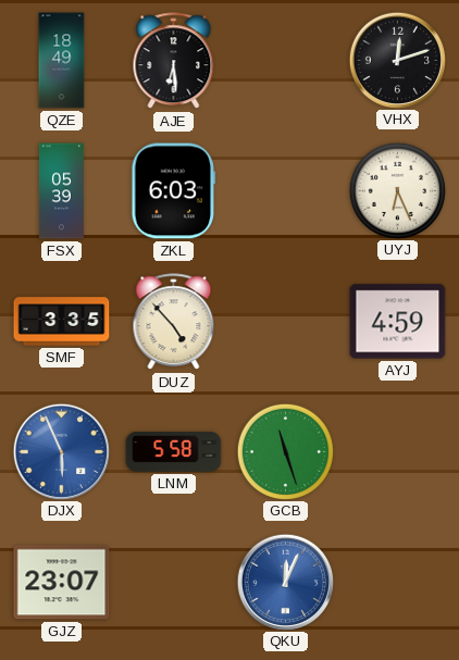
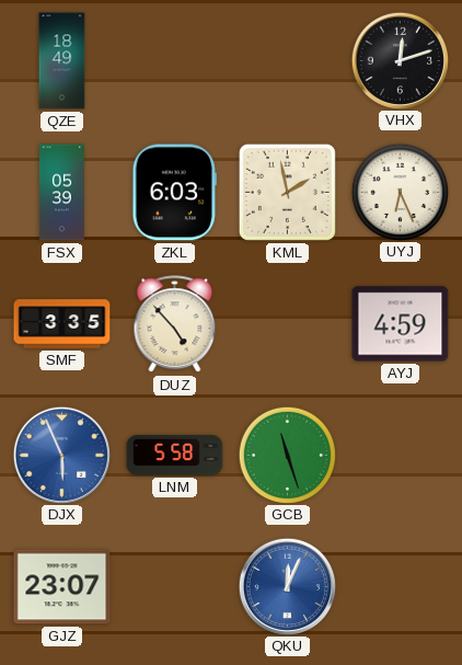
AJE: 6:29 -> none (174, 61)
KML: none -> 1:58 (287, 192)
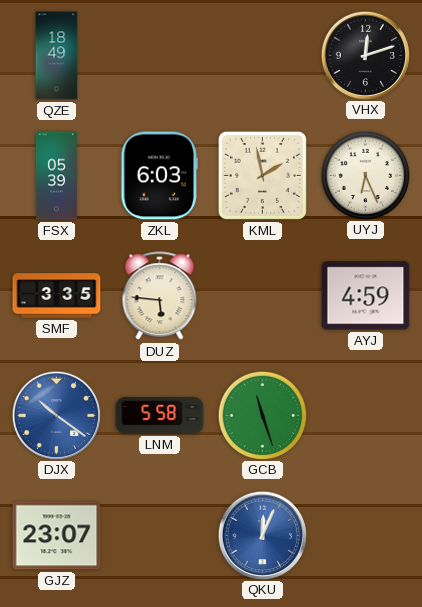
DUZ: 4:53 -> 5:46 (160, 296)
DJX: 5:56 -> 10:21 (56, 415)
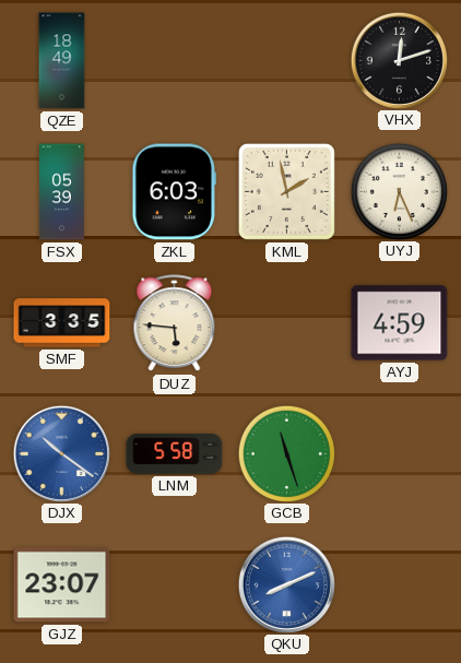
QKU: 12:04 -> 8:11 (286, 584)
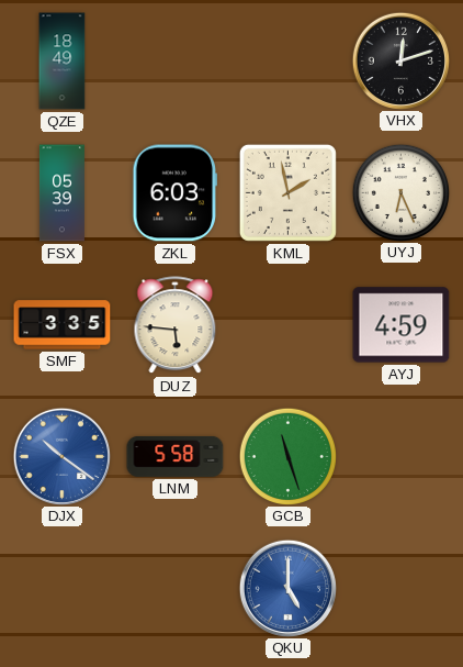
GJZ: 23:07 -> none (62, 585)
QKU: 8:11 -> 5:00 (287, 588)
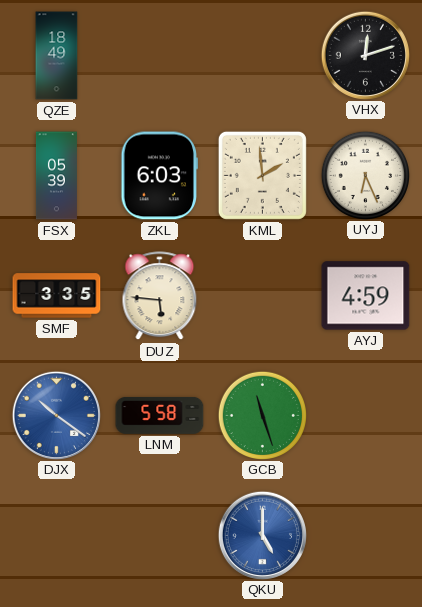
KML: 1:58 -> 1:59 (262, 175)
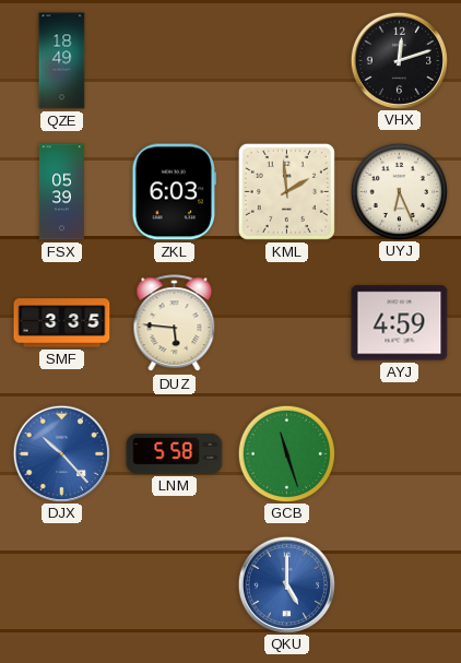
DJX: 10:21 -> 10:23 (61, 453)
